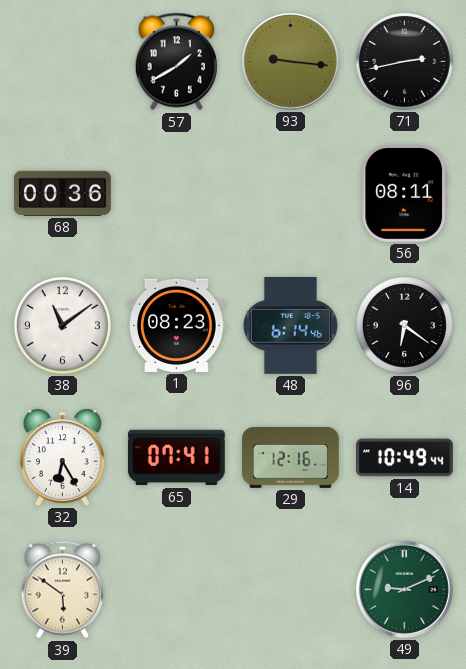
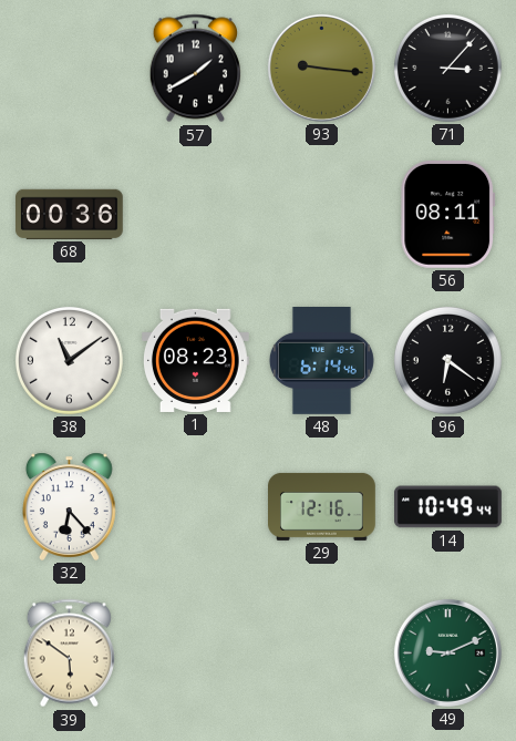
71: 2:43 -> 3:07 (447, 68)
32: 6:25 -> 6:23 (69, 506)
65: 07:41 -> none (177, 458)
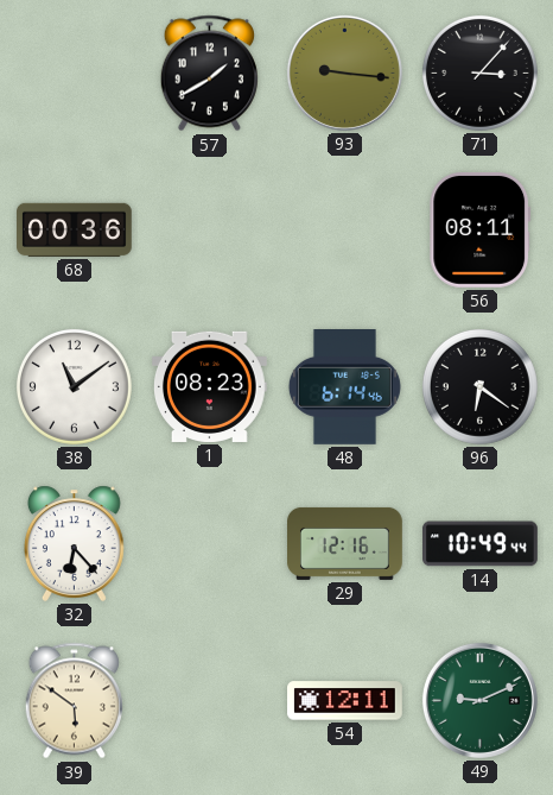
54: none -> 12:11 (345, 701)
